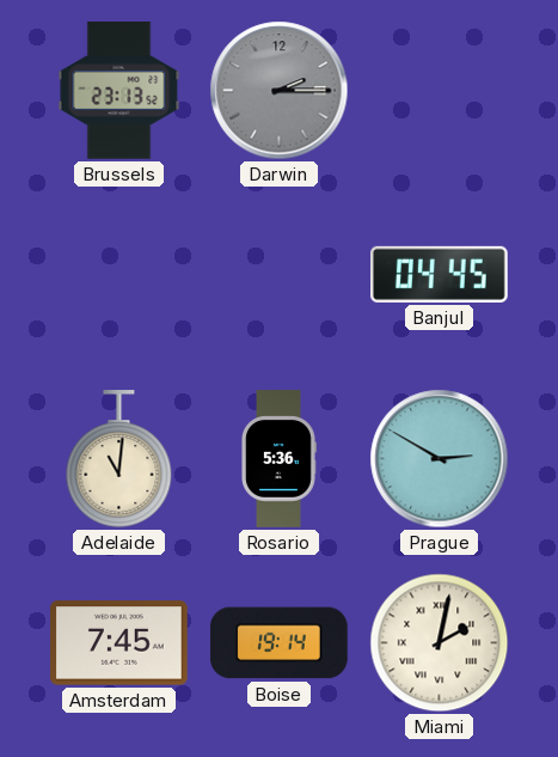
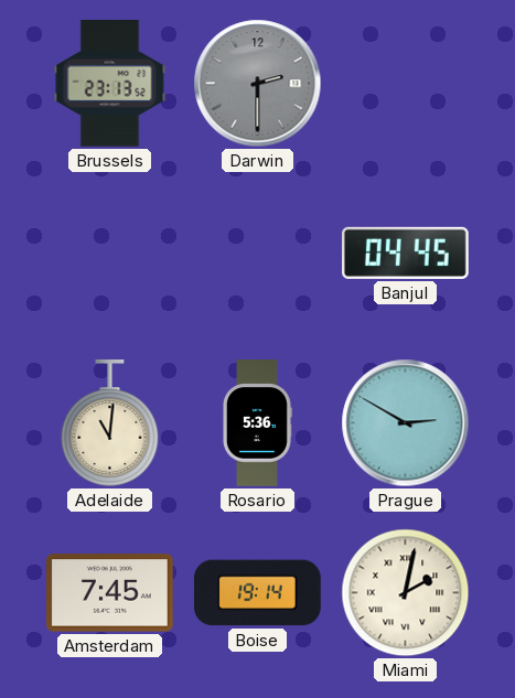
Darwin: 2:15 -> 2:30 (258, 84)
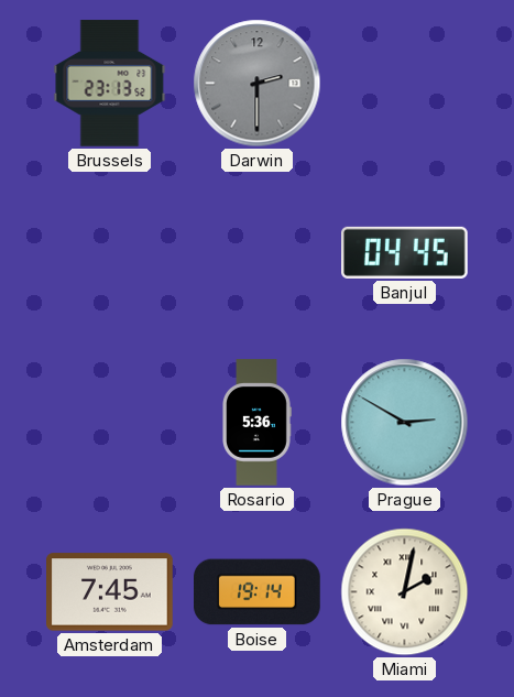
Adelaide: 11:01 -> none (110, 423)
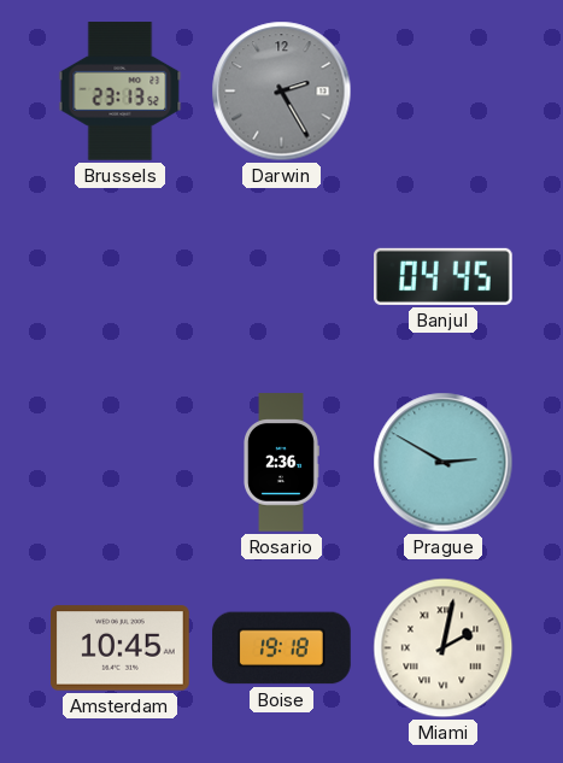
Darwin: 2:30 -> 2:25 (282, 92)
Rosario: 5:36 -> 2:36 (281, 463)
Amsterdam: 7:45 -> 10:45 (121, 648)
Boise: 19:14 -> 19:18 (282, 648)
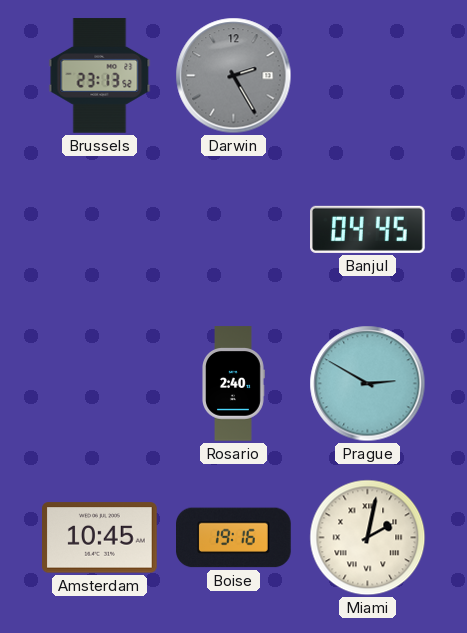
Rosario: 2:36 -> 2:40 (233, 384)
Boise: 19:18 -> 19:16 (234, 538)
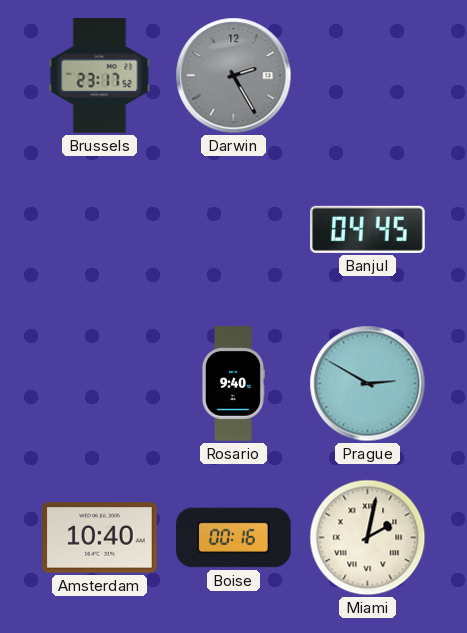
Brussels: 23:13 -> 23:17 (100, 76)
Rosario: 2:40 -> 9:40 (233, 384)
Amsterdam: 10:45 -> 10:40 (100, 538)
Boise: 19:16 -> 00:16 (234, 538)
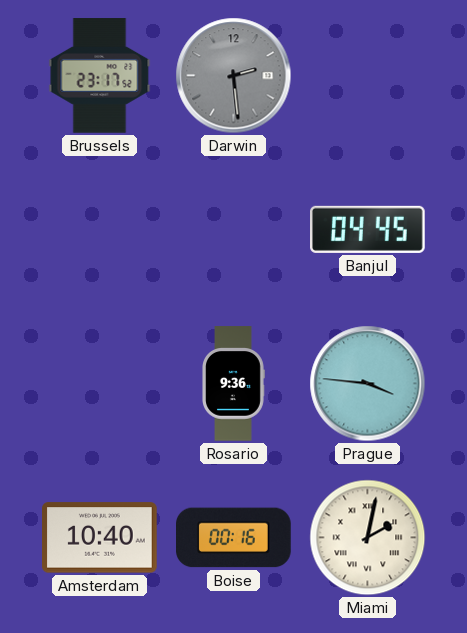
Darwin: 2:25 -> 2:29 (234, 76)
Rosario: 9:40 -> 9:36 (233, 384)
Prague: 2:50 -> 3:46 (368, 384)
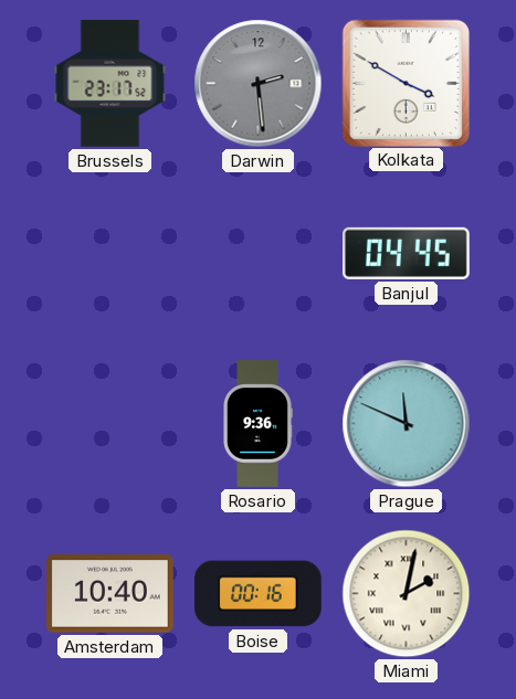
Kolkata: none -> 3:50 (406, 83)
Prague: 3:46 -> 11:49 (407, 424)
